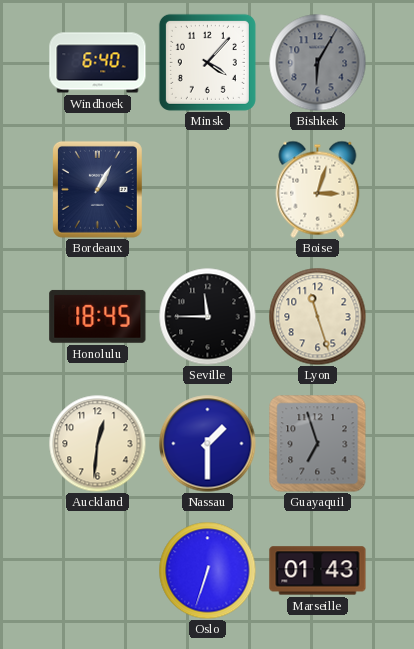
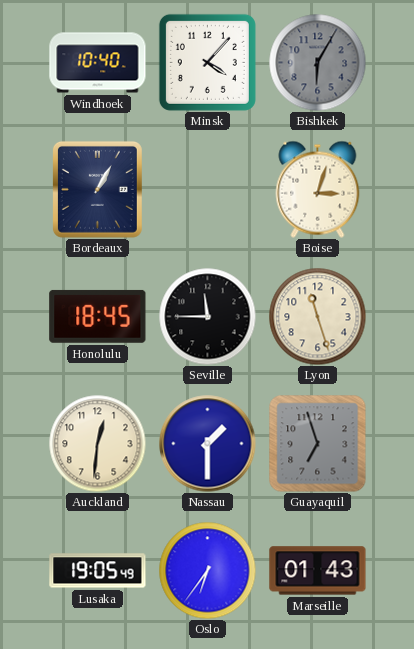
Windhoek: 6:40 -> 10:40 (98, 63)
Lusaka: none -> 19:05 (98, 571)
Oslo: 6:33 -> 6:36 (207, 570)
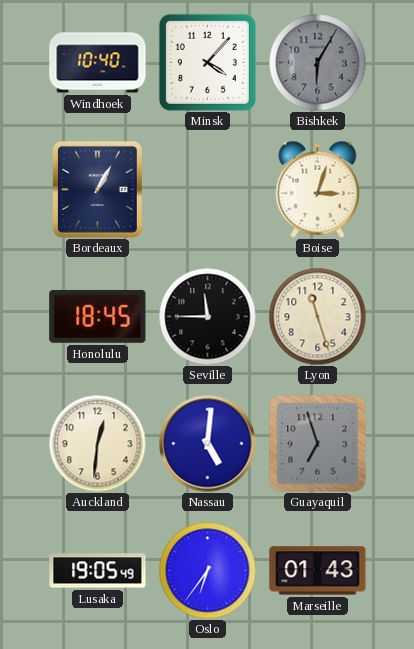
Nassau: 1:30 -> 5:01 (208, 444)
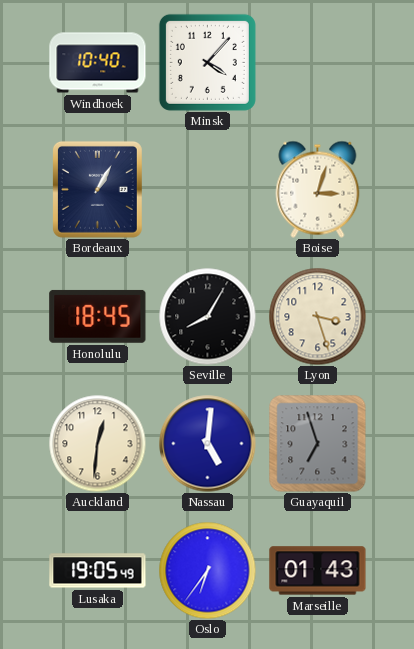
Bishkek: 6:05 -> none (317, 62)
Seville: 11:45 -> 8:05 (207, 316)
Lyon: 11:27 -> 3:27 (317, 316)
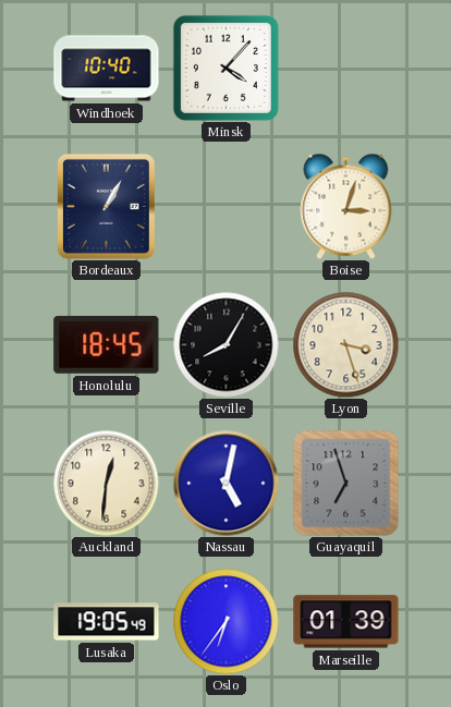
Nassau: 5:01 -> 5:02 (227, 484)
Marseille: 01:43 -> 01:39 (346, 622)
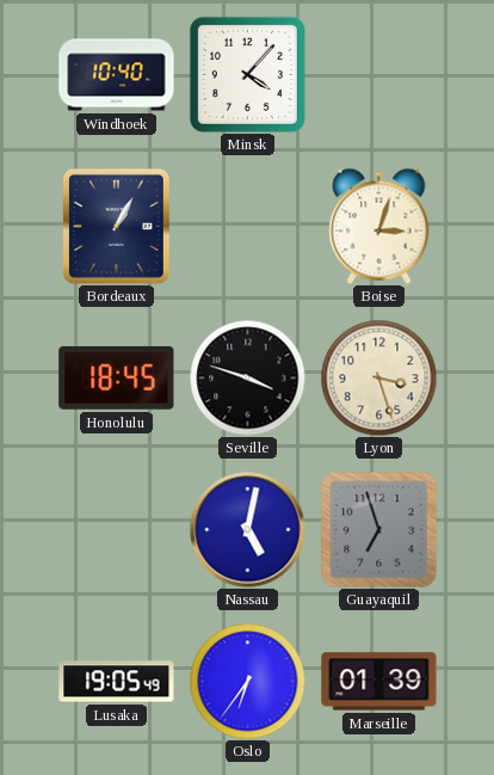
Seville: 8:05 -> 3:48 (247, 377)
Auckland: 12:31 -> none (106, 483)
